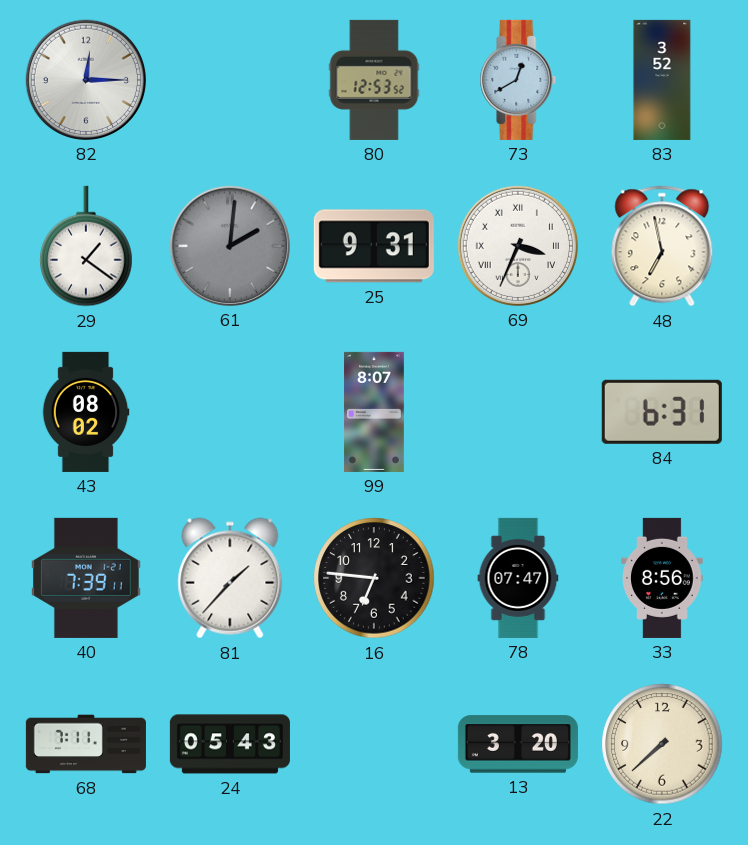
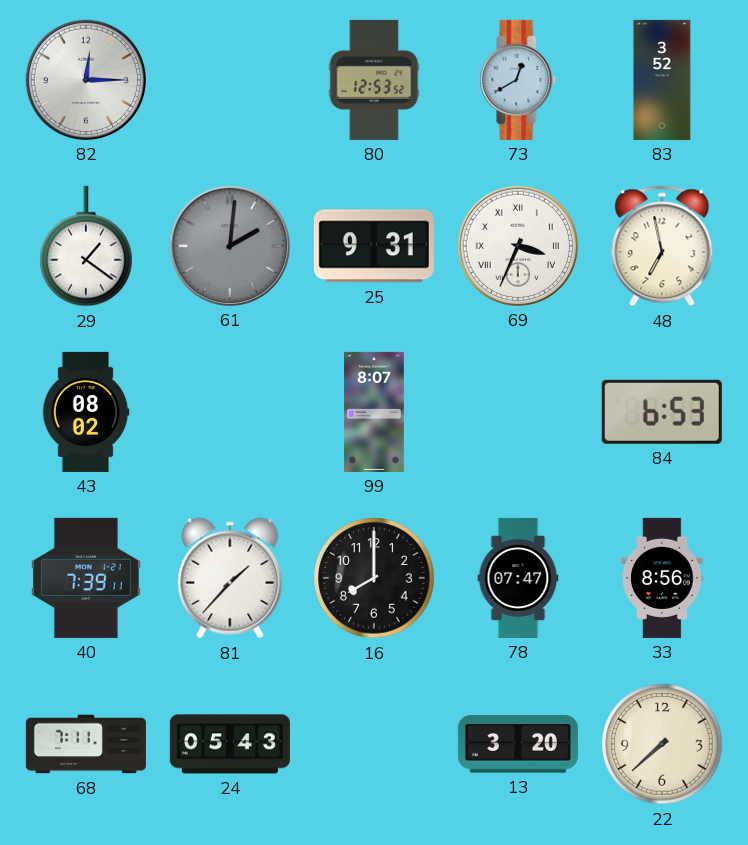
84: 6:31 -> 6:53 (662, 412)
16: 6:46 -> 8:00 (374, 578)
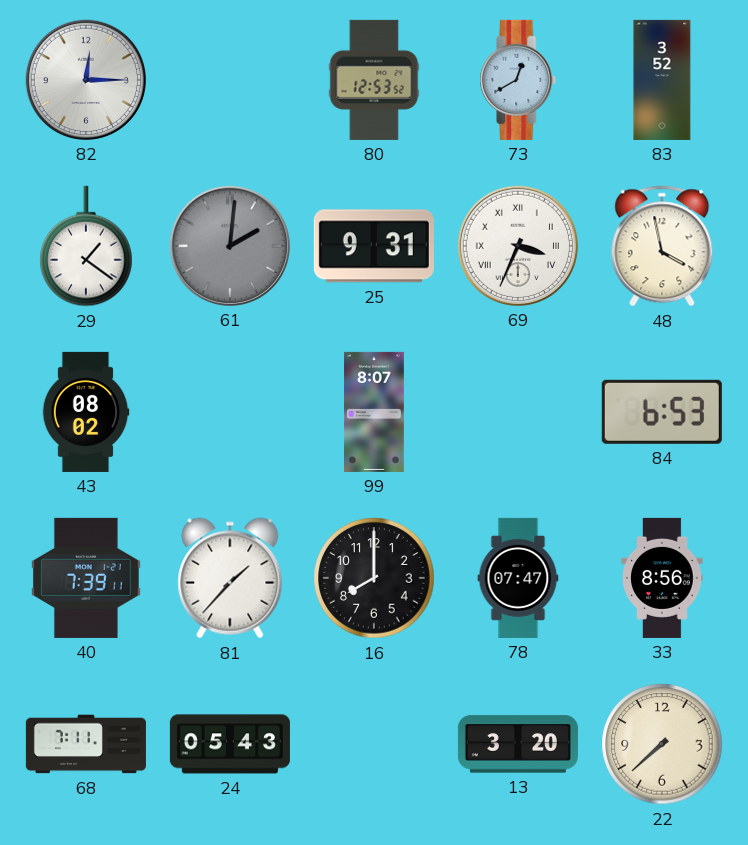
48: 6:58 -> 3:58 (662, 246)
